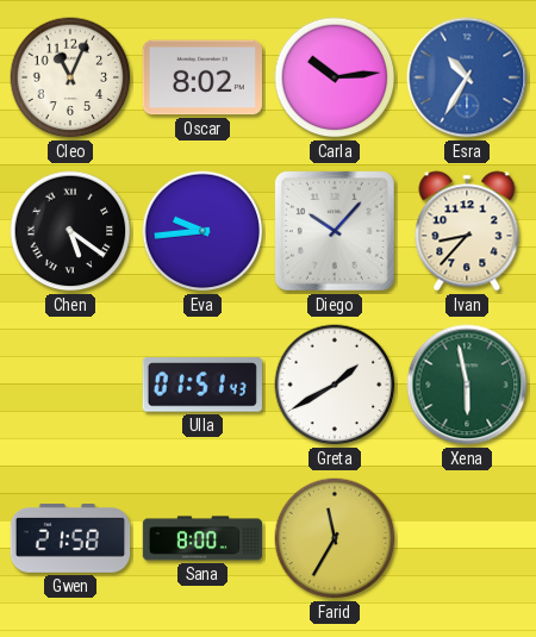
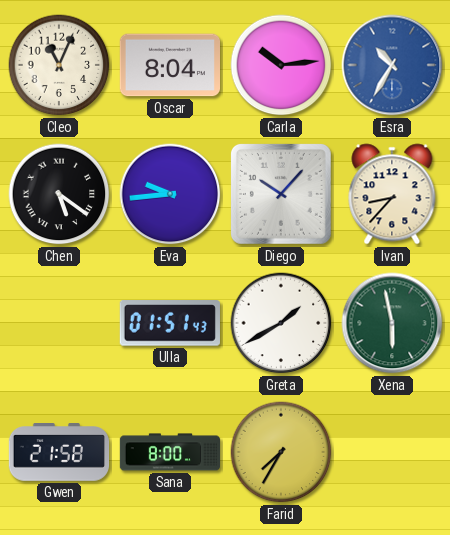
Oscar: 8:02 -> 8:04 (169, 65)
Farid: 11:35 -> 7:35 (281, 452)
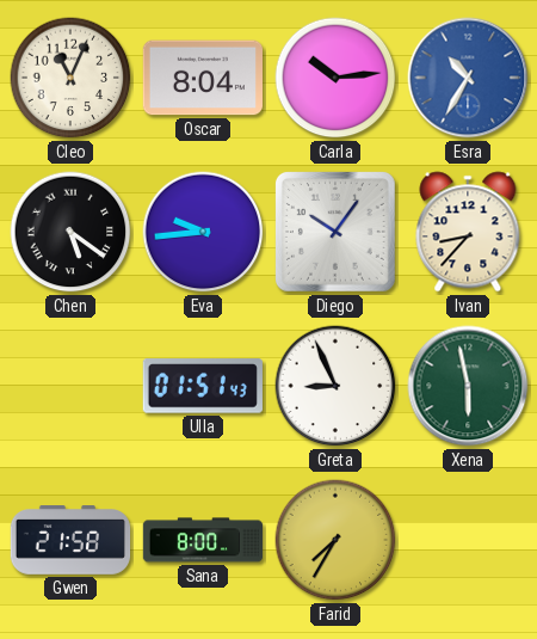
Diego: 10:07 -> 10:06 (335, 232)
Greta: 1:40 -> 8:56 (335, 386)
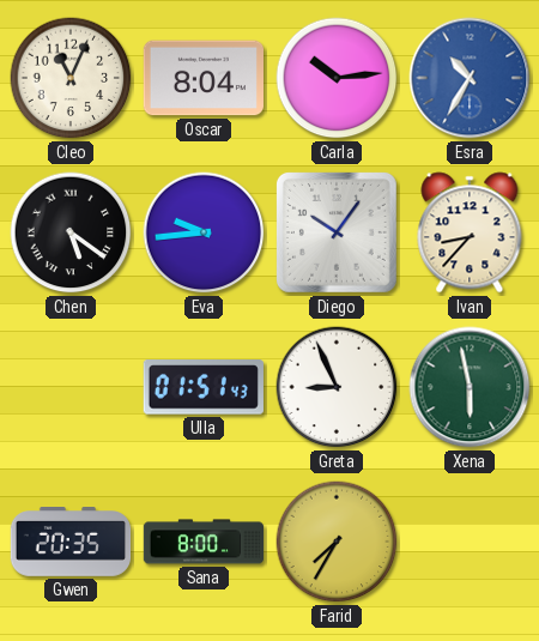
Gwen: 21:58 -> 20:35 (71, 542)
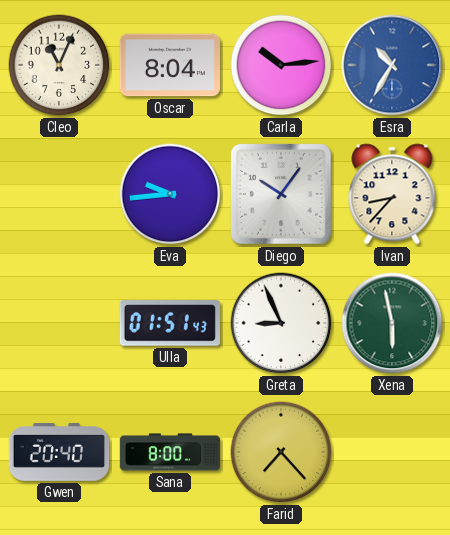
Chen: 5:21 -> none (71, 232)
Gwen: 20:35 -> 20:40 (59, 452)
Farid: 7:35 -> 7:23 (281, 452)
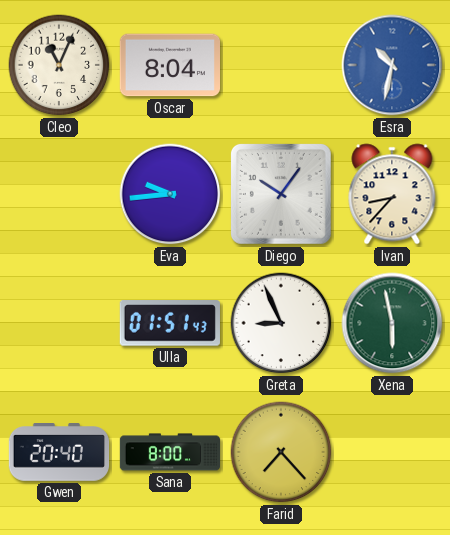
Carla: 10:14 -> none (281, 65)
Esra: 10:35 -> 10:32 (392, 65)
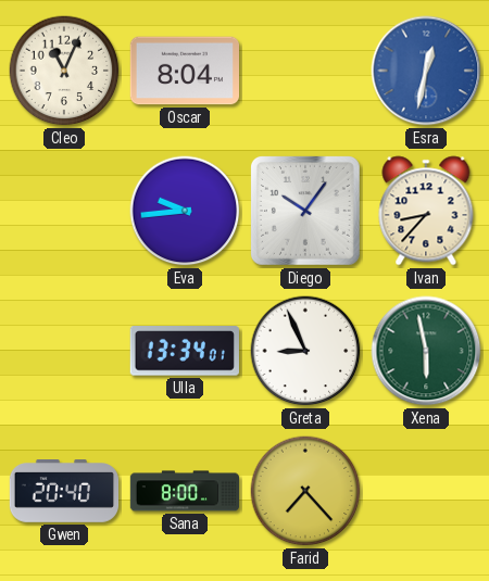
Esra: 10:32 -> 12:32 (426, 71)
Ulla: 01:51 -> 13:34 (185, 351)
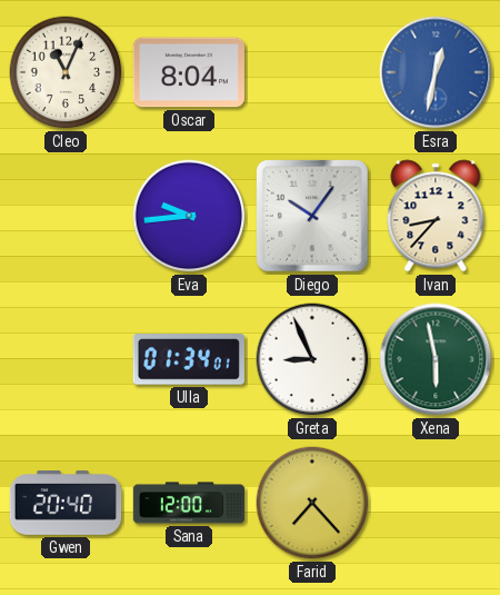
Ulla: 13:34 -> 01:34 (189, 359)
Sana: 8:00 -> 12:00 (188, 503)
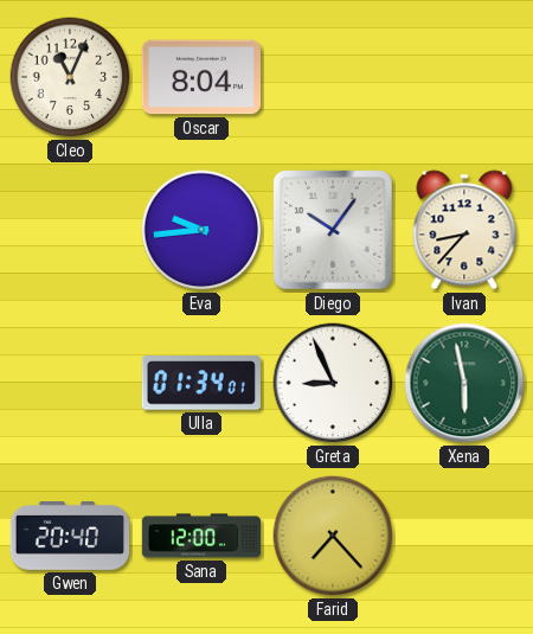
Esra: 12:32 -> none (436, 72)
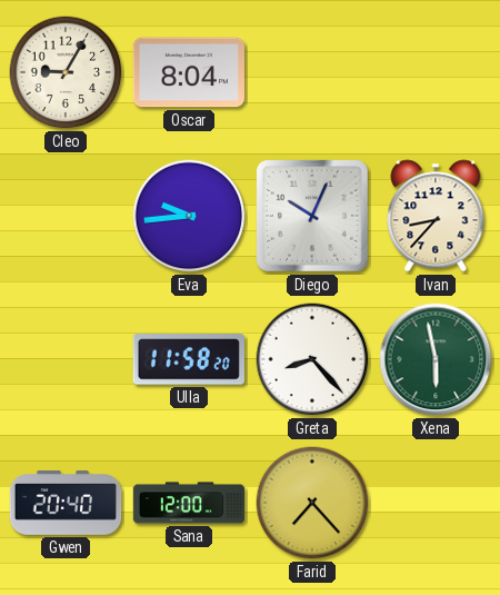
Cleo: 11:04 -> 9:05 (66, 72)
Diego: 10:06 -> 10:04 (312, 216)
Ulla: 01:34 -> 11:58 (189, 359)
Greta: 8:56 -> 8:23 (312, 359)
